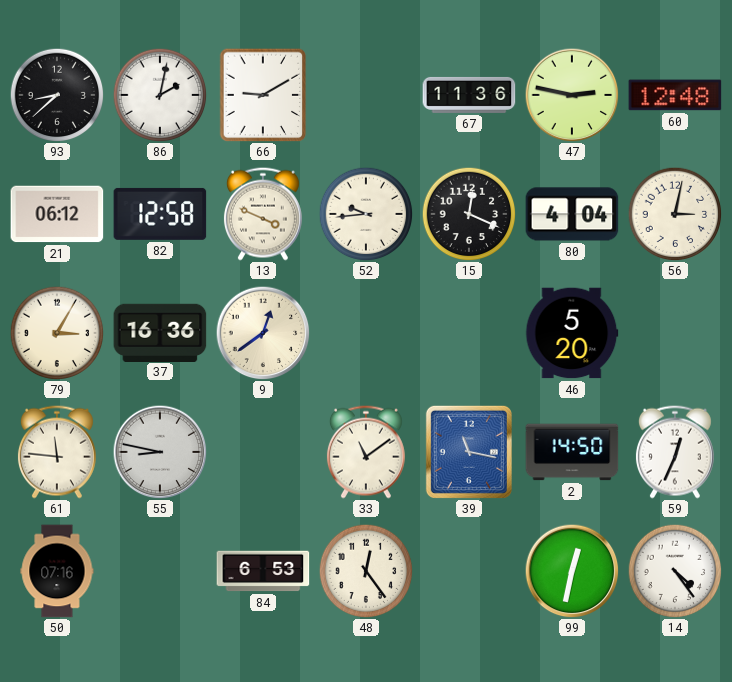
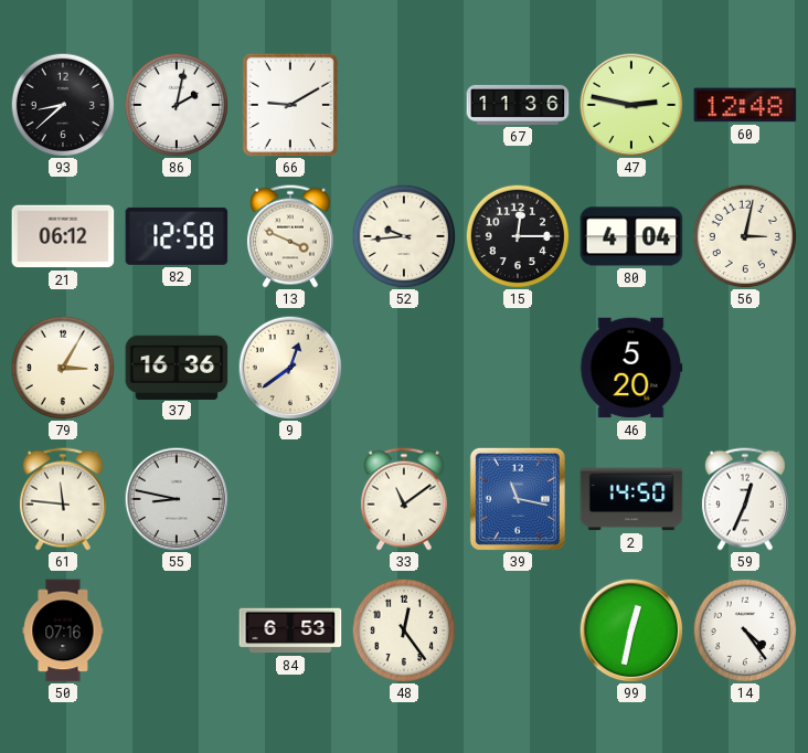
15: 12:19 -> 12:15 (518, 236)
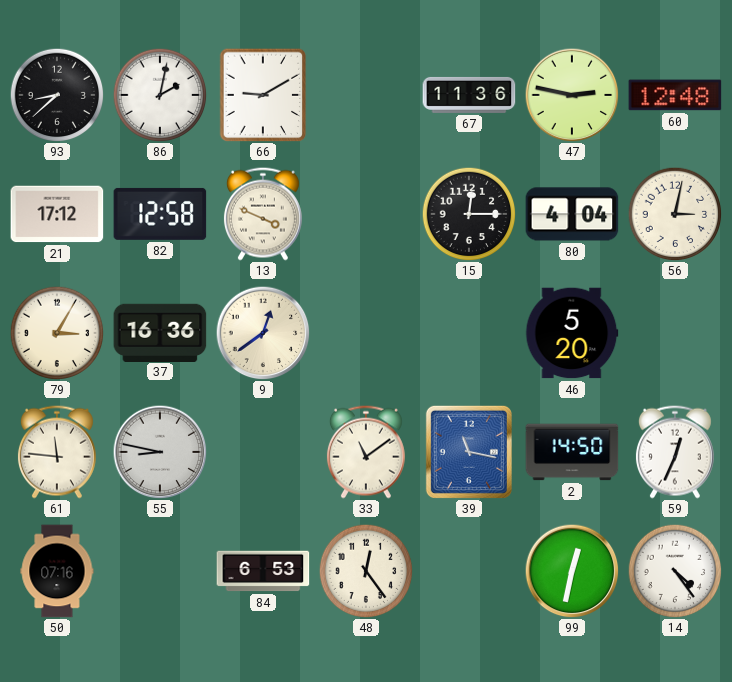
21: 06:12 -> 17:12 (57, 214)
52: 9:44 -> none (404, 236)
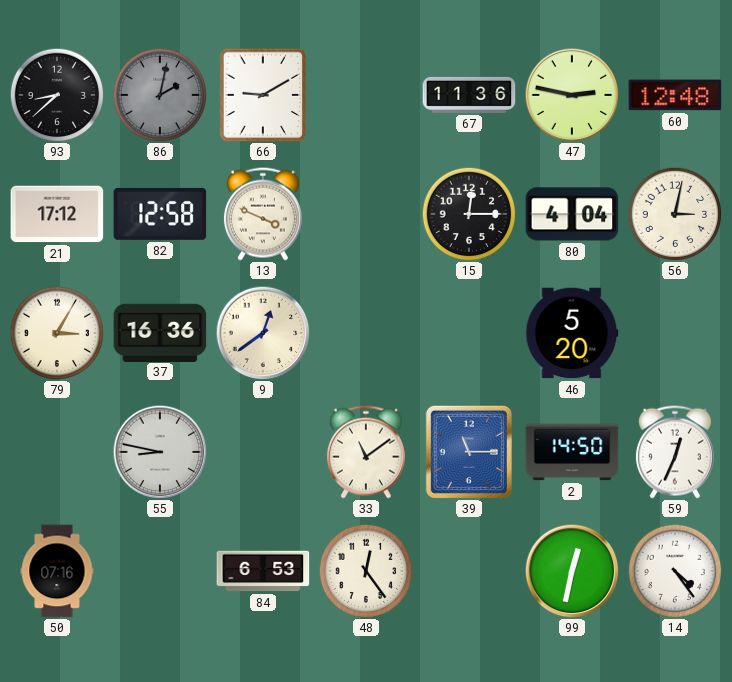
86 dial: white -> grey (160, 95)
61: 11:46 -> none (57, 452)
39: 11:17 -> 11:15 (469, 452)
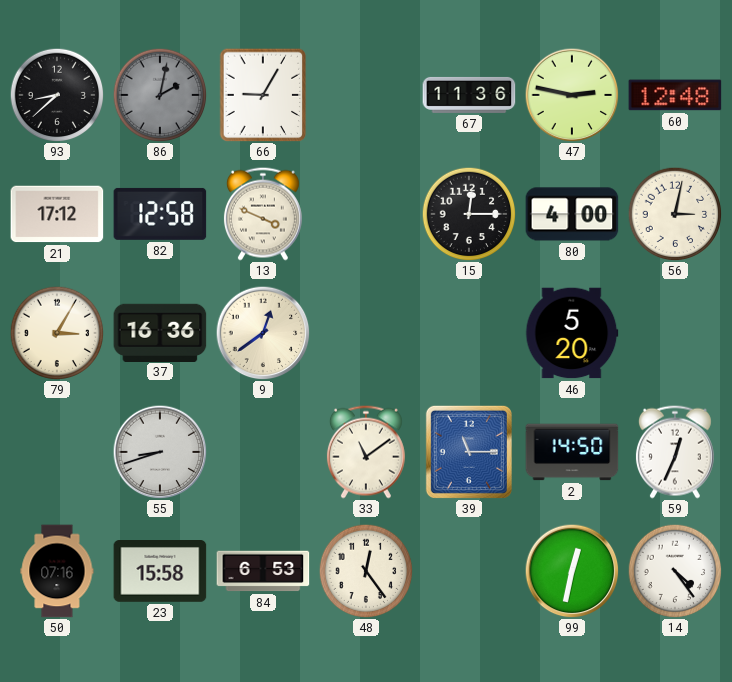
66: 9:10 -> 9:05 (263, 95)
80: 4:04 -> 4:00 (572, 214)
55: 8:47 -> 8:42 (160, 452)
23: none -> 15:58 (160, 572)
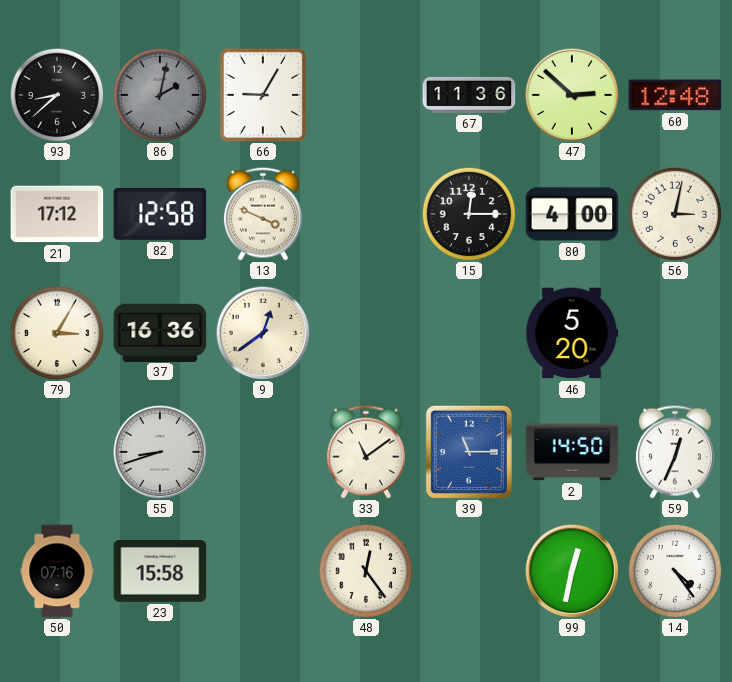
47: 2:47 -> 2:52 (572, 95)
84: 6:53 -> none (263, 571)
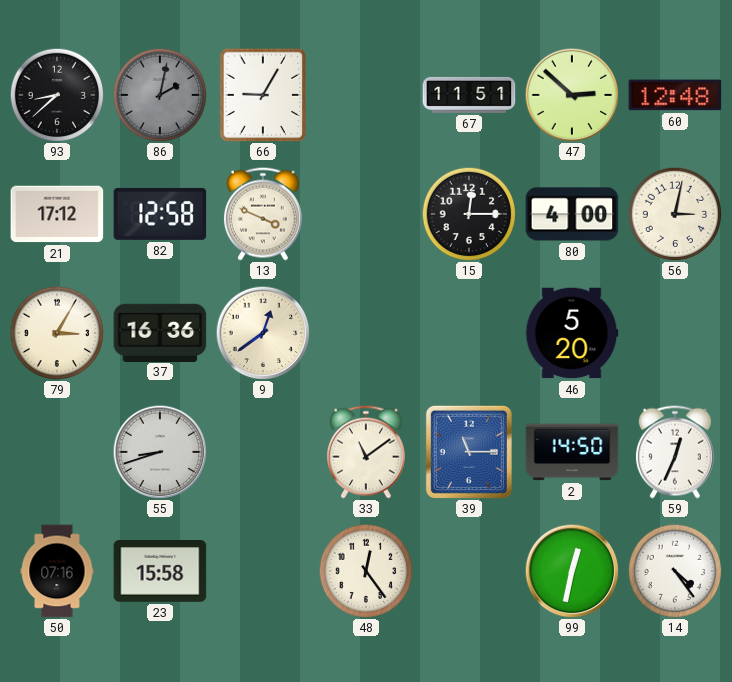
67: 11:36 -> 11:51 (469, 95)
